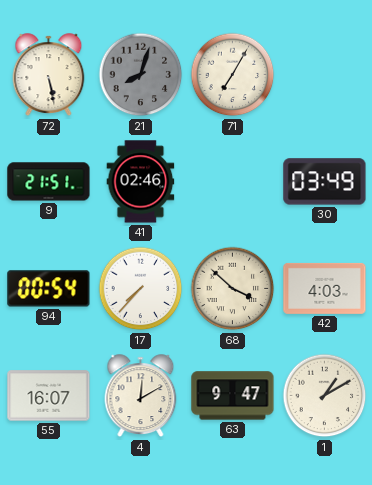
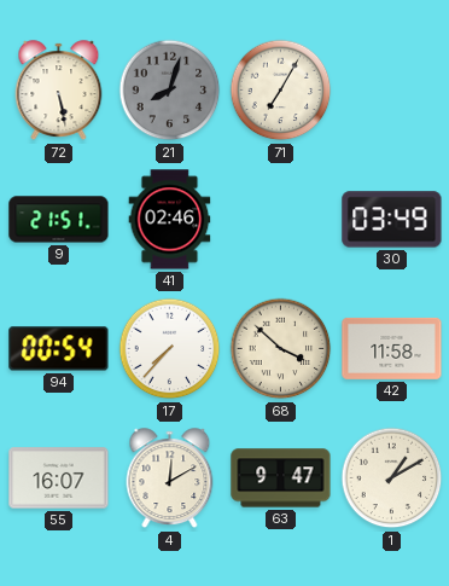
42: 4:03 -> 11:58 (392, 348)
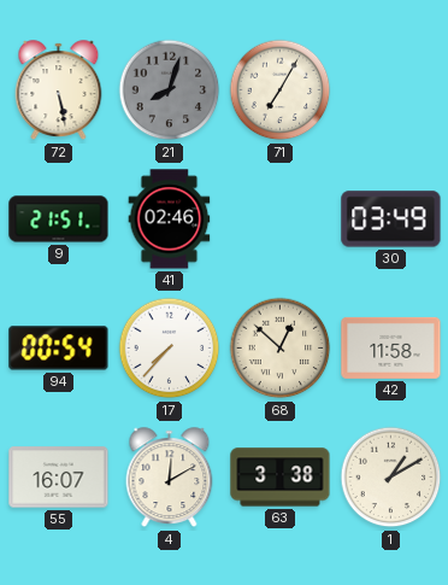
68: 3:52 -> 12:52 (281, 349)
63: 9:47 -> 3:38 (281, 478)
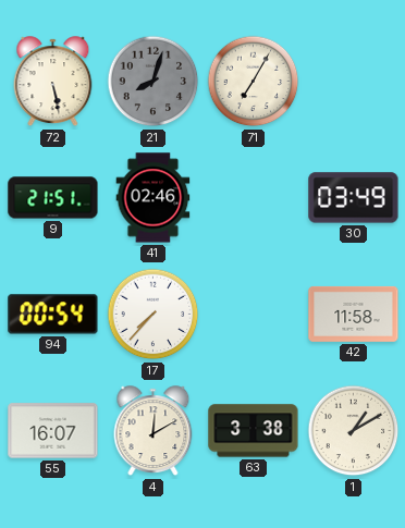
68: 12:52 -> none (281, 349)
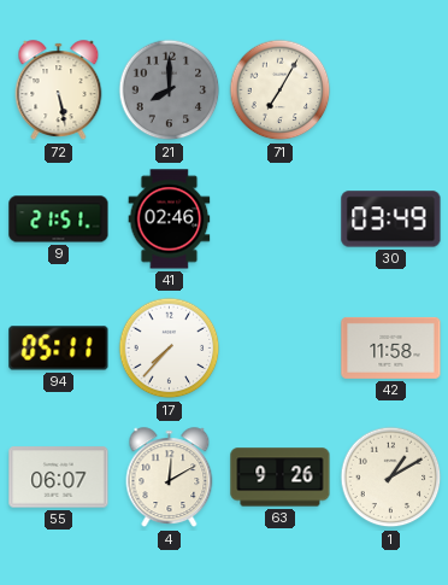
21: 8:03 -> 8:00 (170, 90)
94: 00:54 -> 05:11 (59, 349)
55: 16:07 -> 06:07 (59, 478)
63: 3:38 -> 9:26 (281, 478)
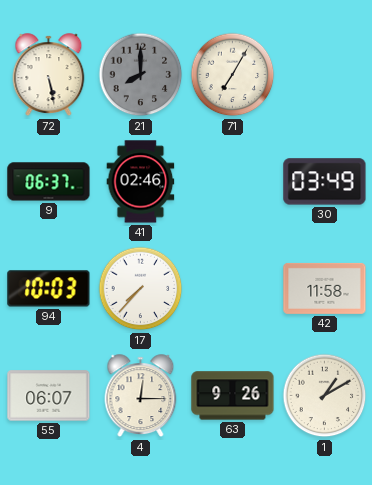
9: 21:51 -> 06:37 (49, 182)
94: 05:11 -> 10:03 (49, 289)
4: 12:10 -> 12:15 (141, 396)
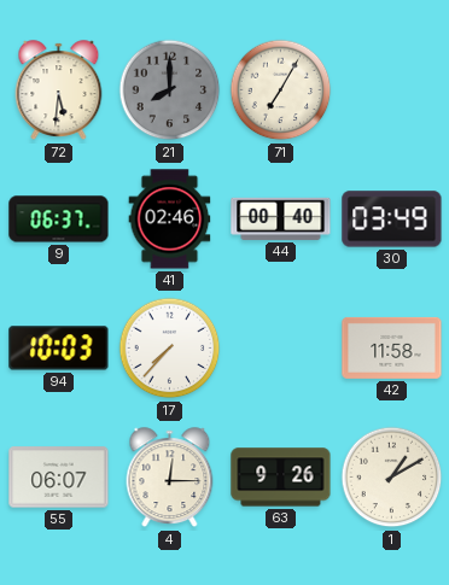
72: 5:28 -> 5:31 (59, 90)
44: none -> 00:40 (281, 218)
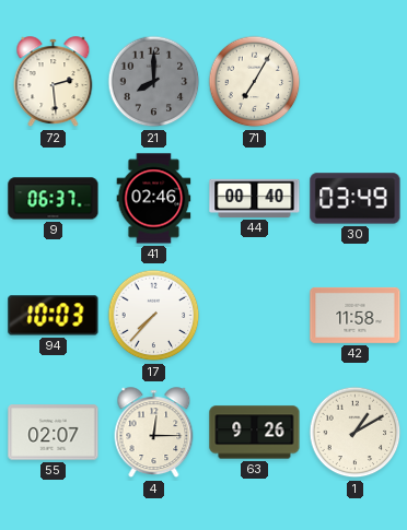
72: 5:31 -> 2:29 (54, 82)
55: 06:07 -> 02:07 (54, 433)
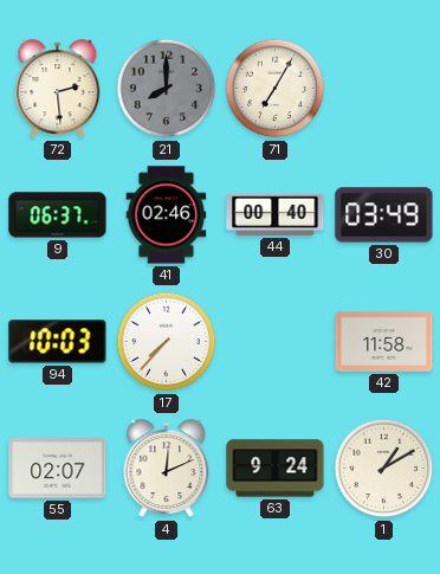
4: 12:15 -> 12:11 (167, 469)
63: 9:26 -> 9:24 (276, 469)
